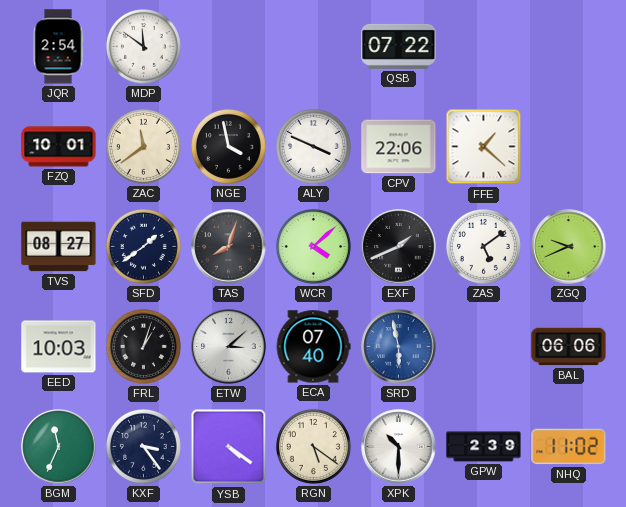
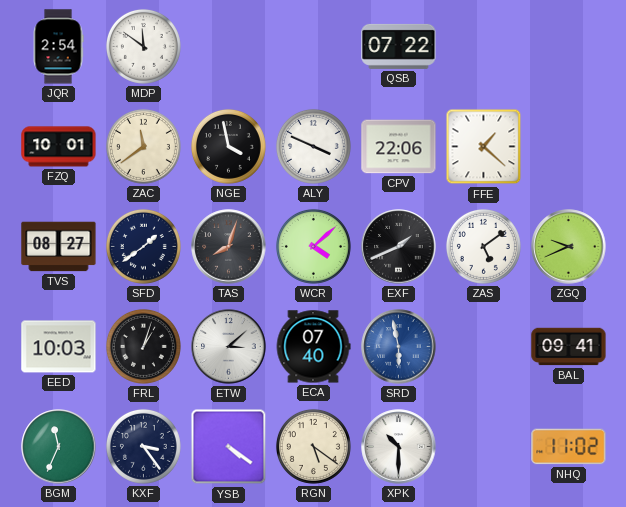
BAL: 06:06 -> 09:41 (569, 347)
GPW: 2:39 -> none (484, 447)
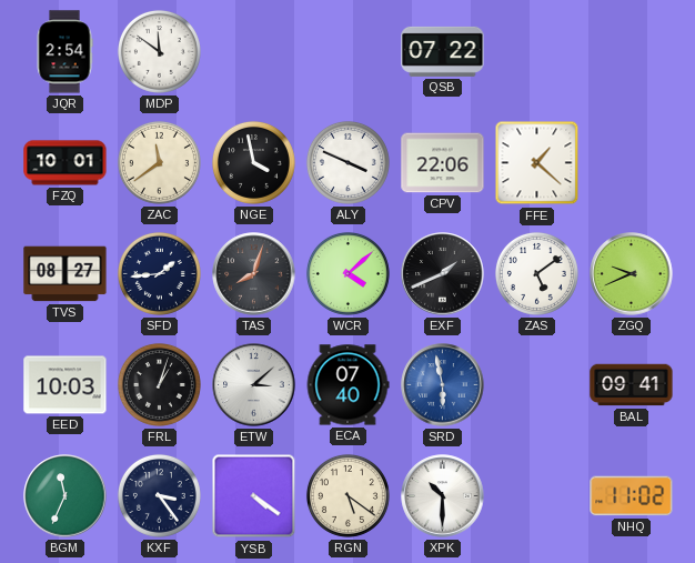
SFD: 1:39 -> 1:44 (159, 273)
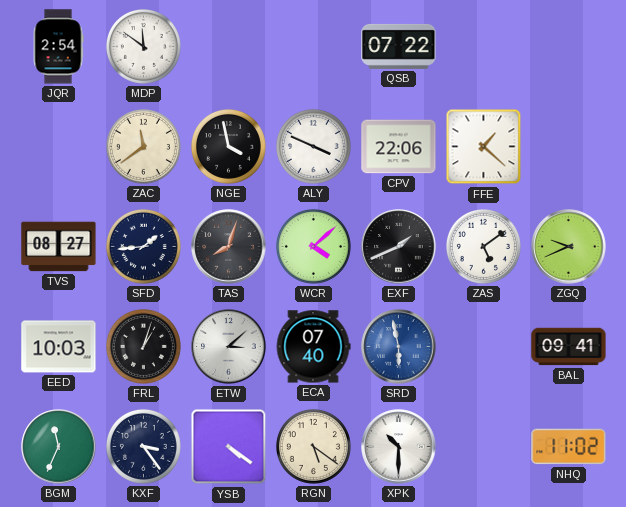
FZQ: 10:01 -> none (66, 163)
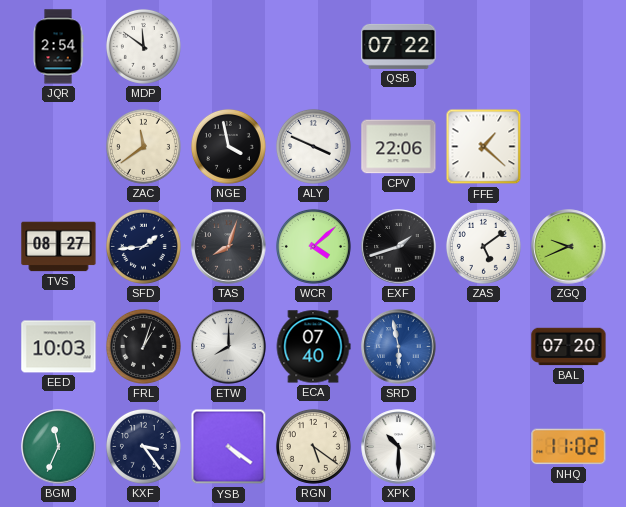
EXF: 1:41 -> 1:42 (399, 247)
ETW: 3:08 -> 8:00 (229, 347)
BAL: 09:41 -> 07:20 (569, 347)
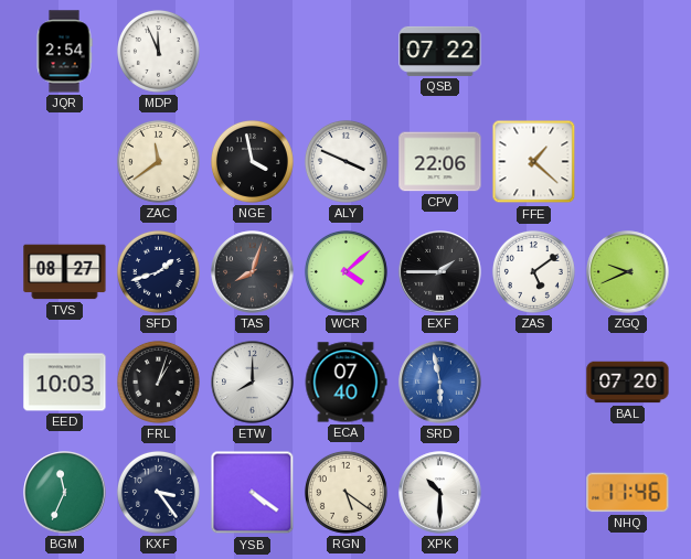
MDP: 11:51 -> 11:56 (158, 51)
SFD: 1:44 -> 1:42 (158, 271)
EXF: 1:42 -> 1:45 (440, 272)
NHQ: 11:02 -> 11:46 (628, 493)
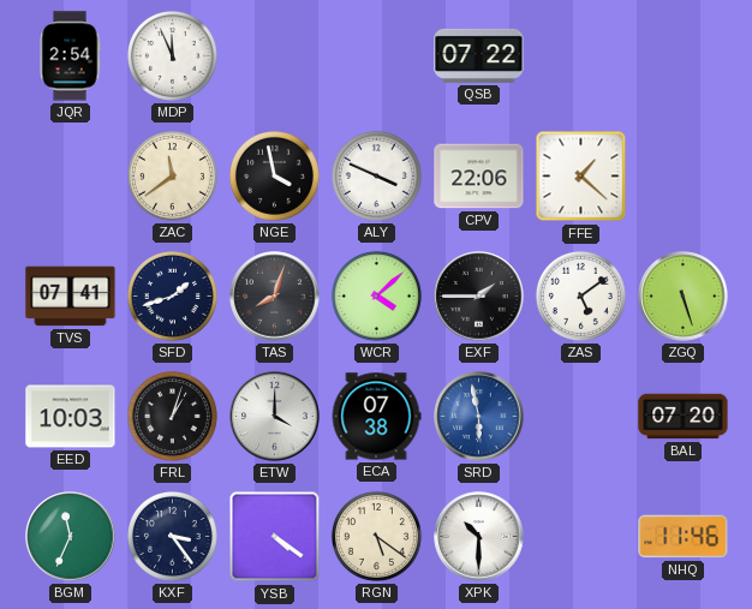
TVS: 08:27 -> 07:41 (71, 297)
ZGQ: 9:41 -> 5:27 (684, 297)
ETW: 8:00 -> 4:00 (275, 417)
ECA: 07:40 -> 07:38 (376, 417)
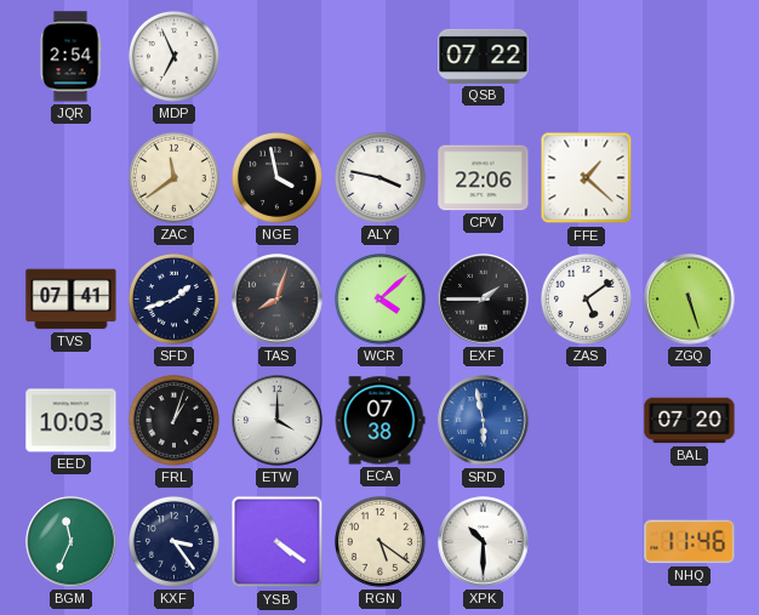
MDP: 11:56 -> 6:56 (173, 56)
ALY: 3:49 -> 3:47 (379, 177)
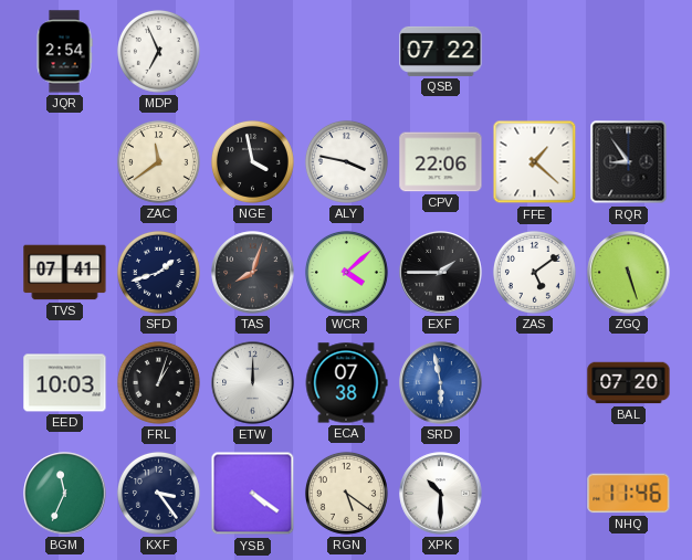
RQR: none -> 8:54 (629, 162)
ETW: 4:00 -> 12:00 (253, 383)
